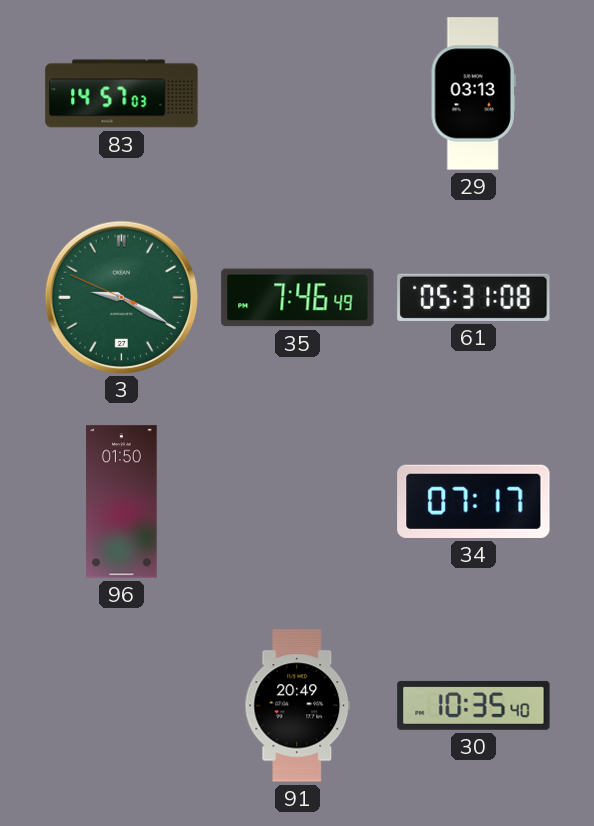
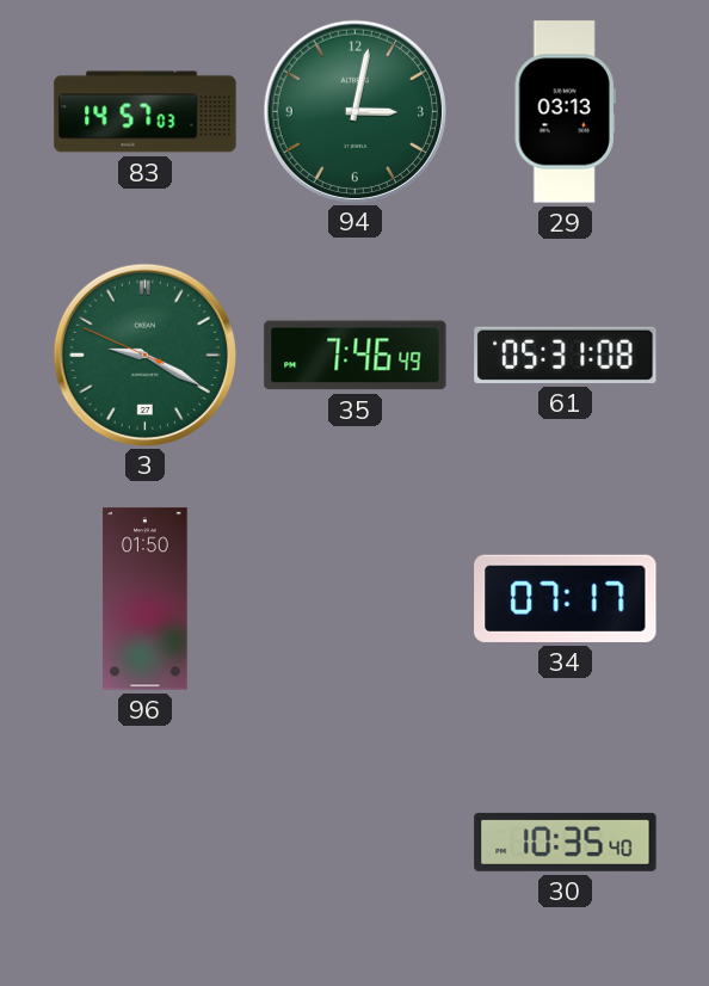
94: none -> 3:02 (354, 111)
91: 20:49 -> none (298, 706)
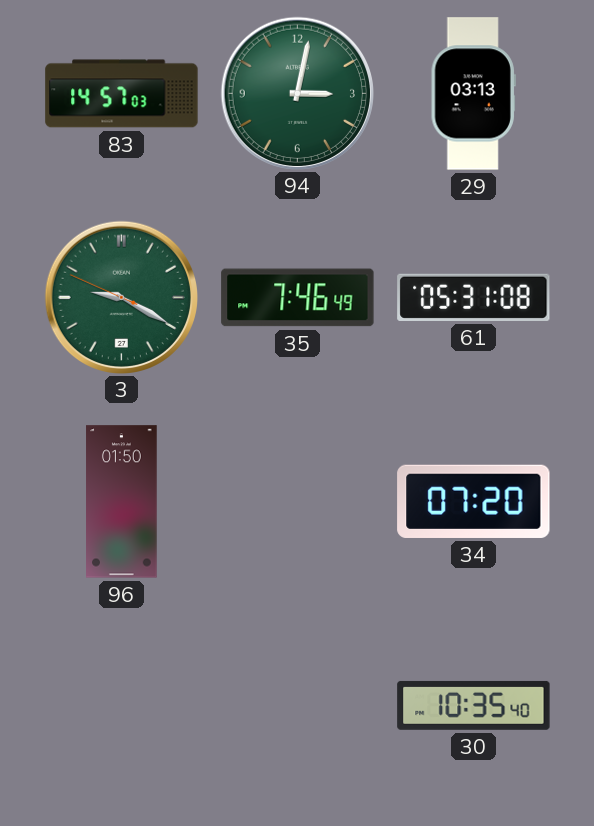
34: 07:17 -> 07:20 (474, 501)
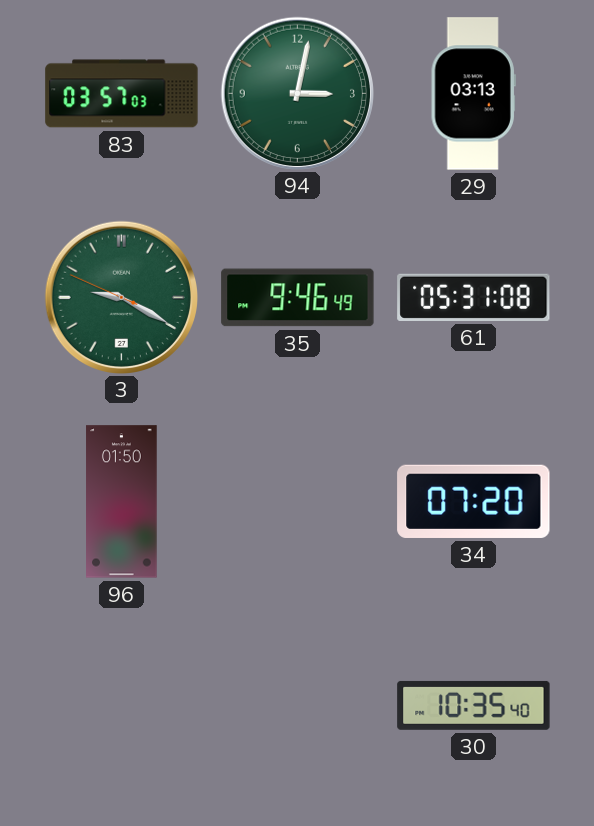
83: 14:57 -> 03:57 (122, 94)
35: 7:46 -> 9:46 (298, 298)
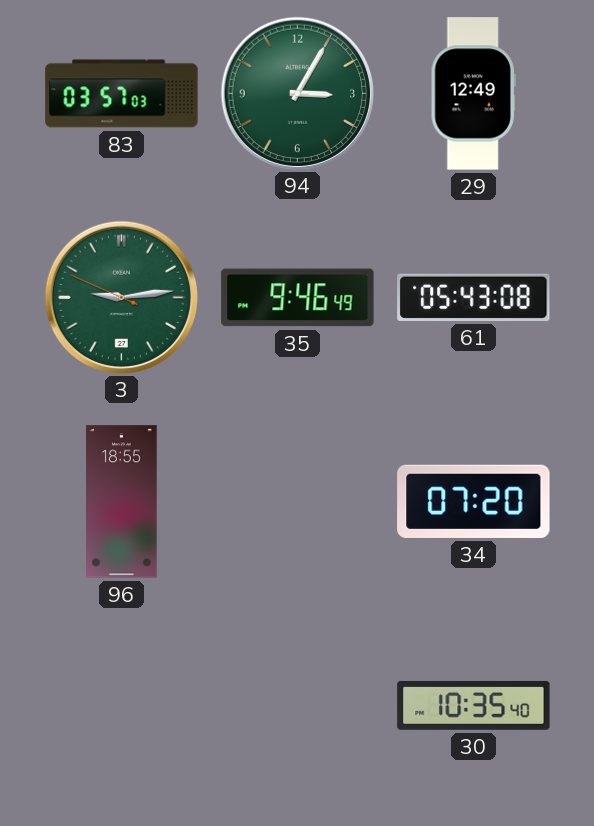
94: 3:02 -> 3:05 (297, 93)
29: 03:13 -> 12:49 (473, 94)
3: 9:19 -> 9:13 (121, 297)
61: 05:31 -> 05:43 (474, 297)
96: 01:50 -> 18:55 (122, 502)
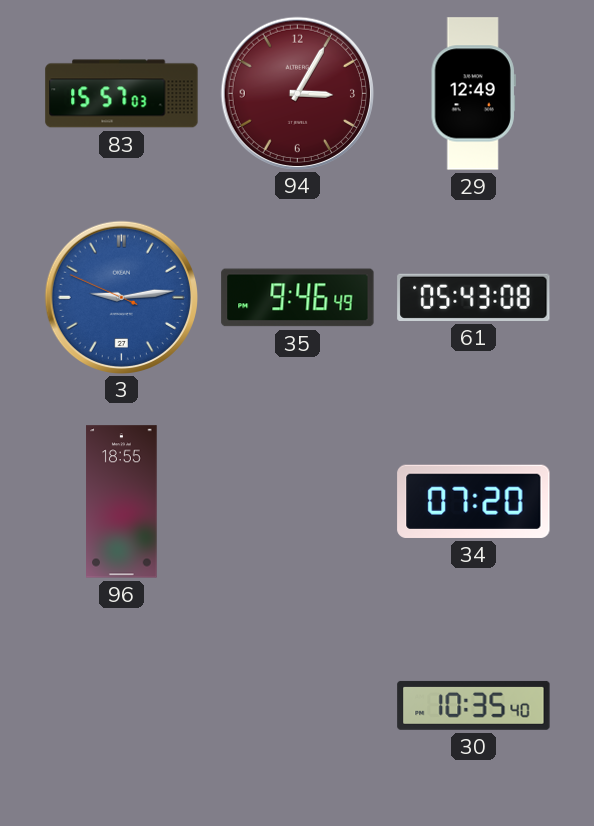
83: 03:57 -> 15:57 (122, 94)
94 dial: green -> burgundy (297, 93)
3 dial: green -> blue (121, 297)
